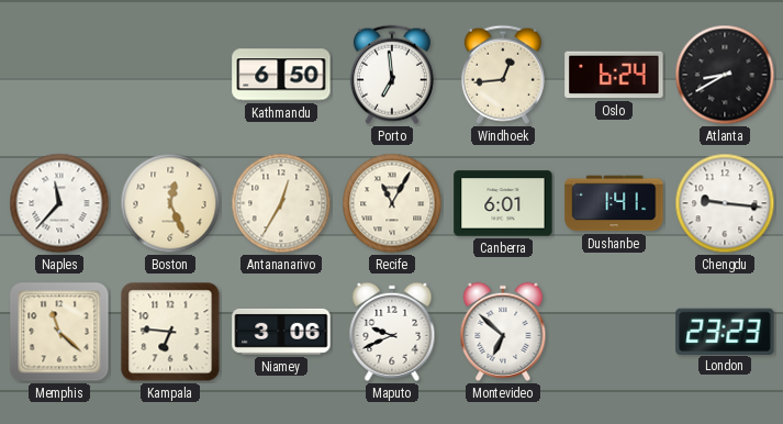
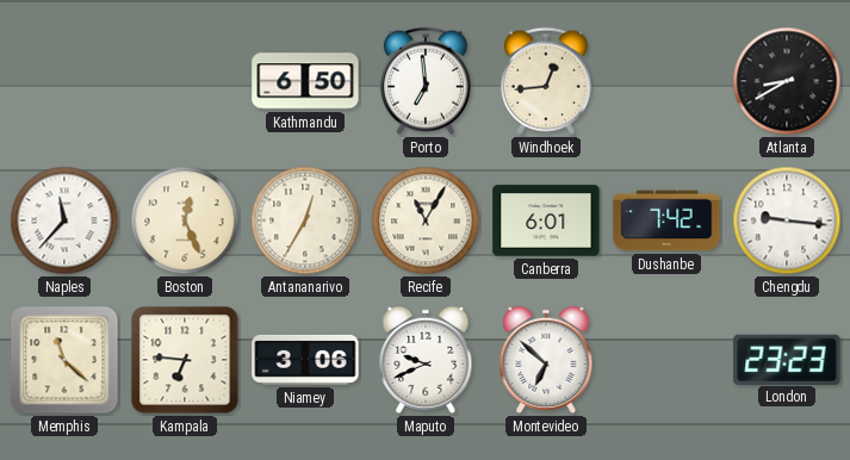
Oslo: 6:24 -> none (614, 75)
Dushanbe: 1:41 -> 7:42 (666, 220)
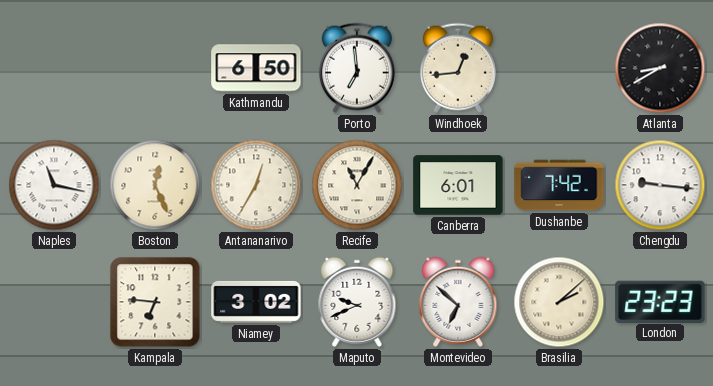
Naples: 11:37 -> 11:17 (54, 185)
Memphis: 11:22 -> none (64, 360)
Niamey: 3:06 -> 3:02 (256, 302)
Brasilia: none -> 2:08 (559, 302)
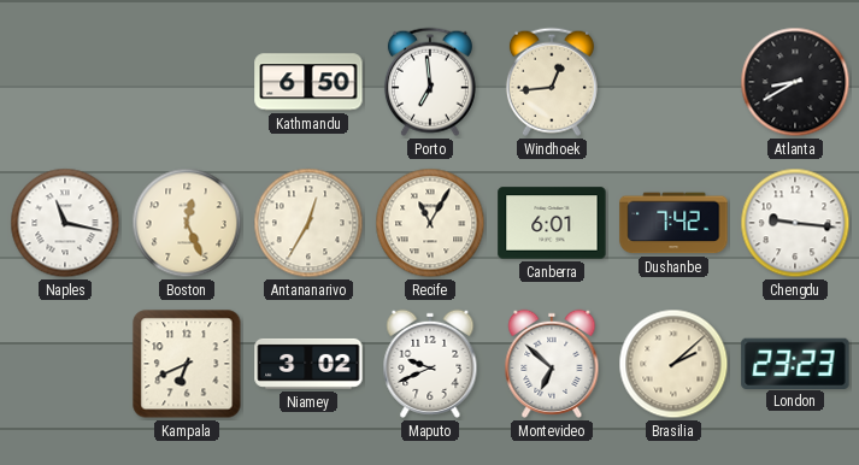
Kampala: 6:46 -> 6:41 (187, 364)
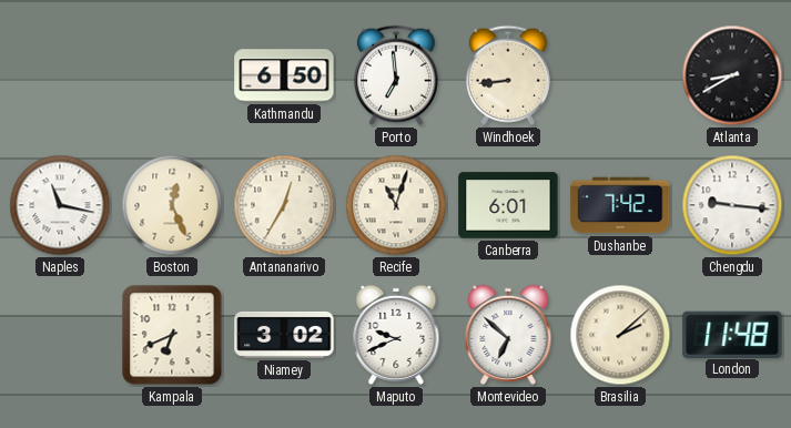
Windhoek: 12:44 -> 8:44 (508, 75)
Recife: 11:05 -> 11:03 (396, 205)
London: 23:23 -> 11:48 (732, 334)
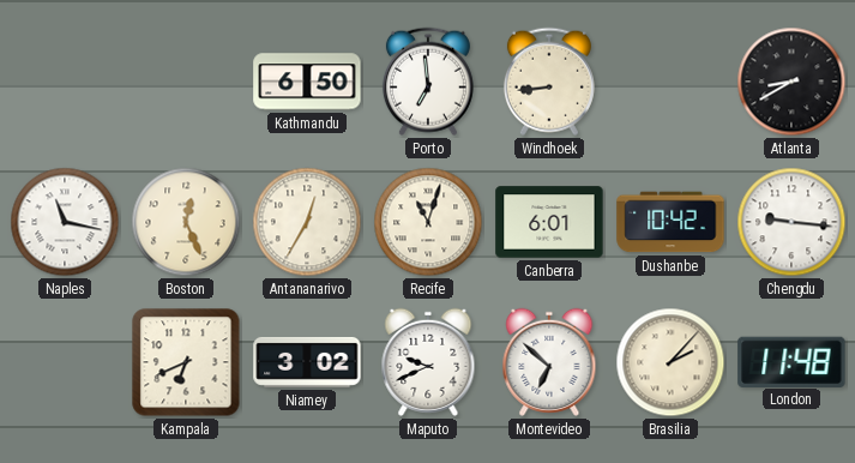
Dushanbe: 7:42 -> 10:42 (670, 222)
Brasilia: 2:08 -> 2:07 (670, 362)
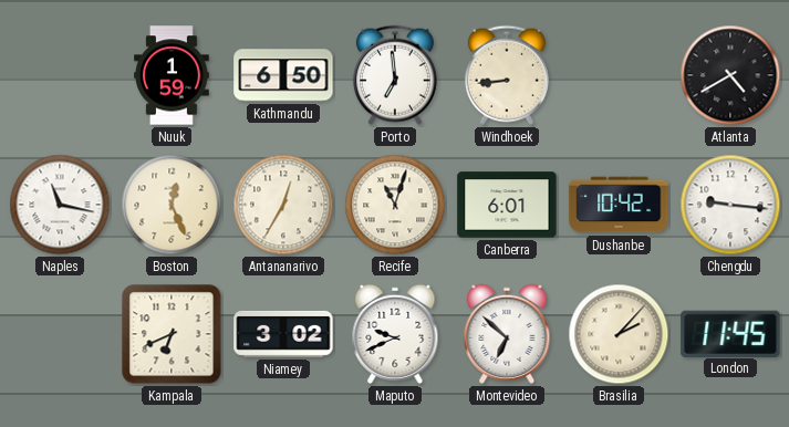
Nuuk: none -> 1:59 (173, 75)
Atlanta: 8:40 -> 4:40 (730, 75)
London: 11:48 -> 11:45 (730, 333)
